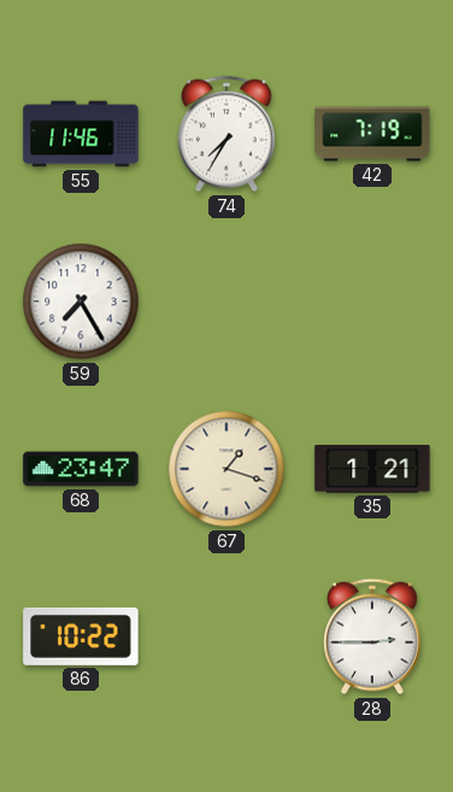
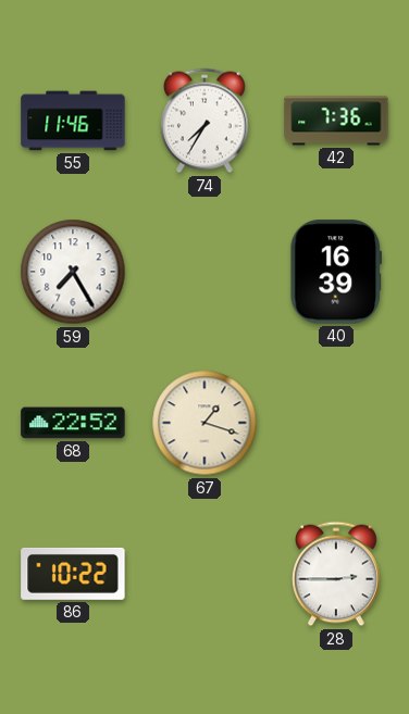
42: 7:19 -> 7:36 (336, 121)
40: none -> 16:39 (335, 272)
68: 23:47 -> 22:52 (73, 423)
35: 1:21 -> none (372, 469)
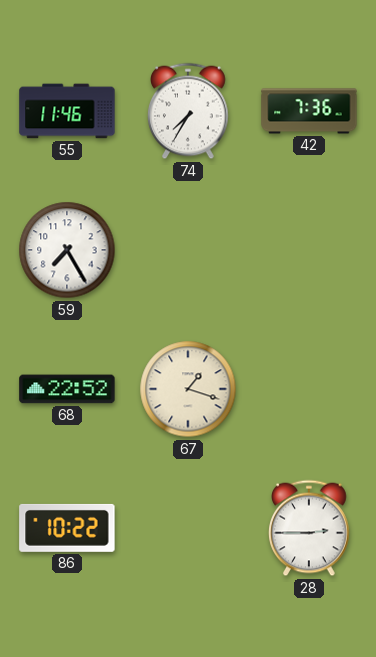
40: 16:39 -> none (335, 272)
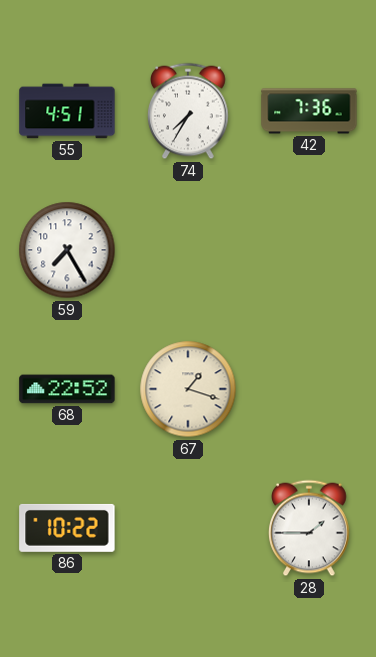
55: 11:46 -> 4:51 (67, 111)
28: 2:45 -> 1:45 (310, 528)
